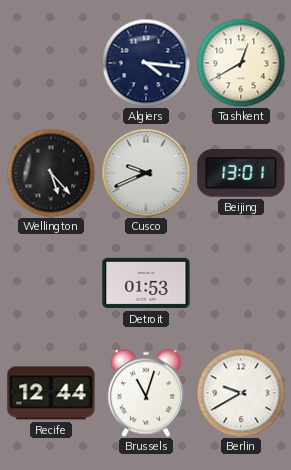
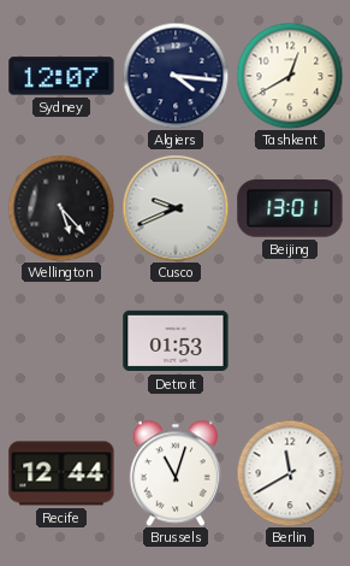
Sydney: none -> 12:07 (61, 76)
Berlin: 9:40 -> 11:40 (290, 473)
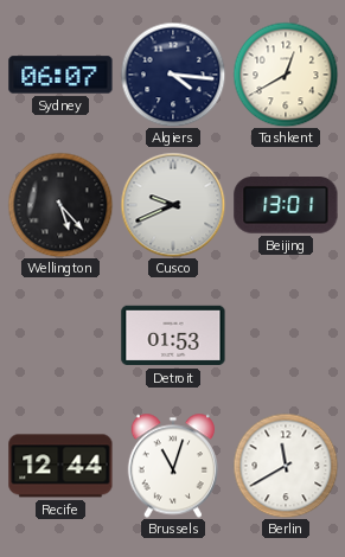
Sydney: 12:07 -> 06:07 (60, 75)
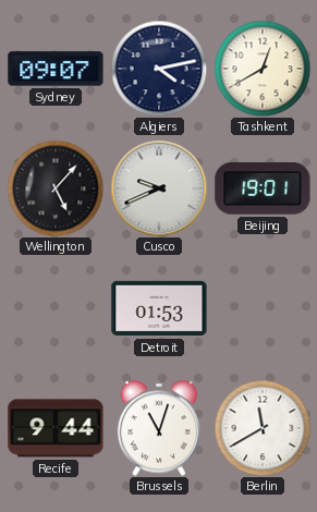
Sydney: 06:07 -> 09:07 (56, 69)
Algiers: 4:16 -> 4:13 (159, 69)
Wellington: 5:23 -> 5:07 (56, 188)
Beijing: 13:01 -> 19:01 (263, 190)
Recife: 12:44 -> 9:44 (56, 428)
